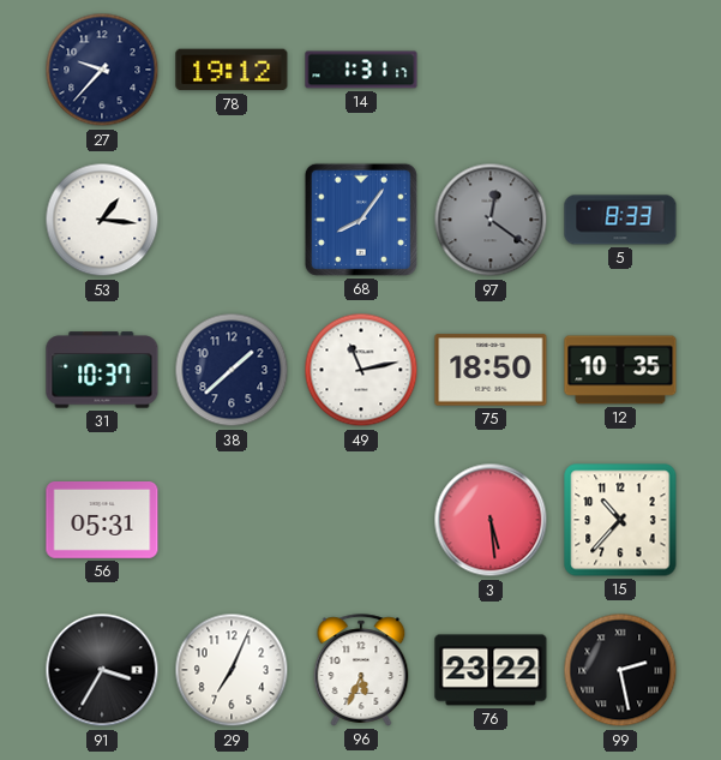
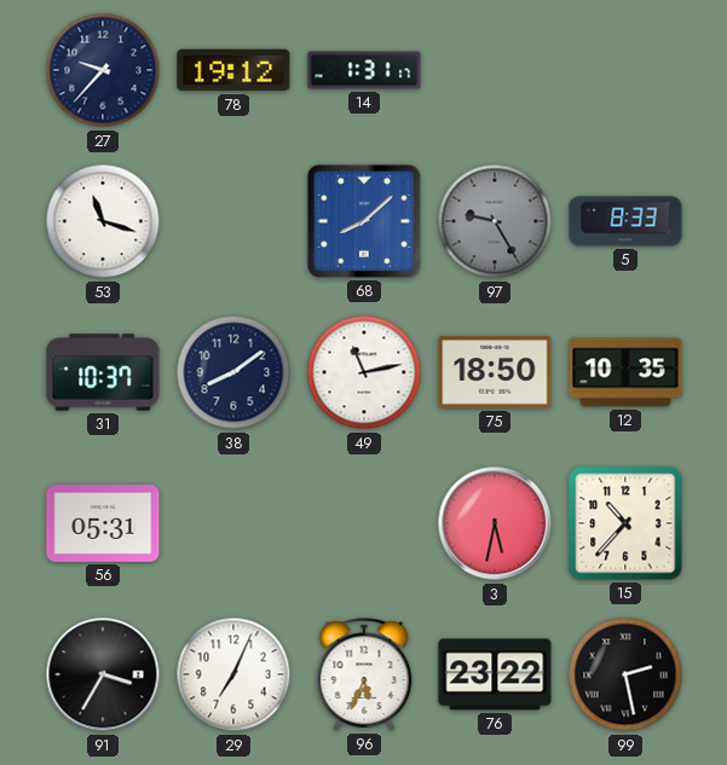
53: 1:16 -> 11:18 (103, 221)
68: 8:06 -> 8:08 (364, 221)
97: 12:21 -> 9:25 (495, 221)
38: 1:38 -> 8:09 (233, 372)
3: 5:29 -> 5:32 (495, 523)
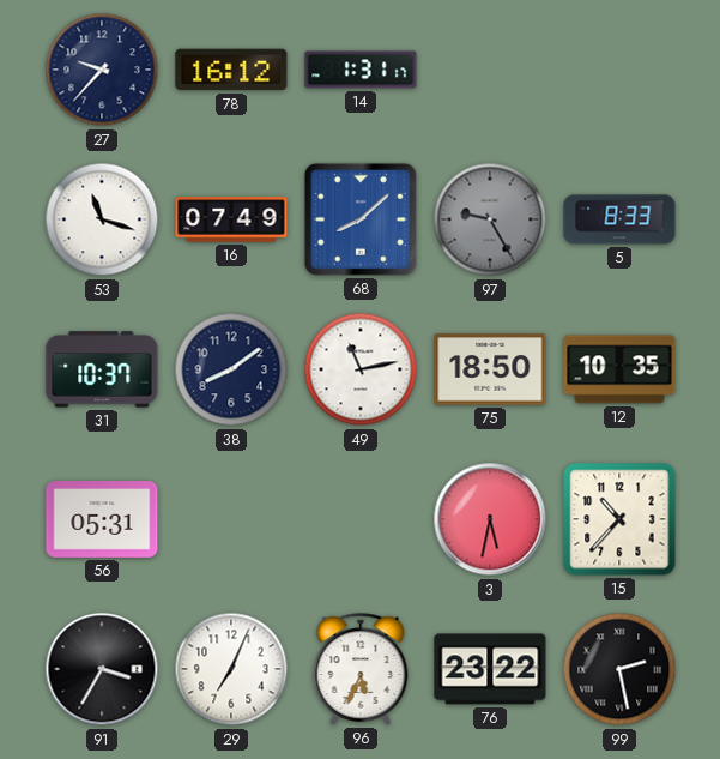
78: 19:12 -> 16:12 (231, 70)
16: none -> 07:49 (231, 219)
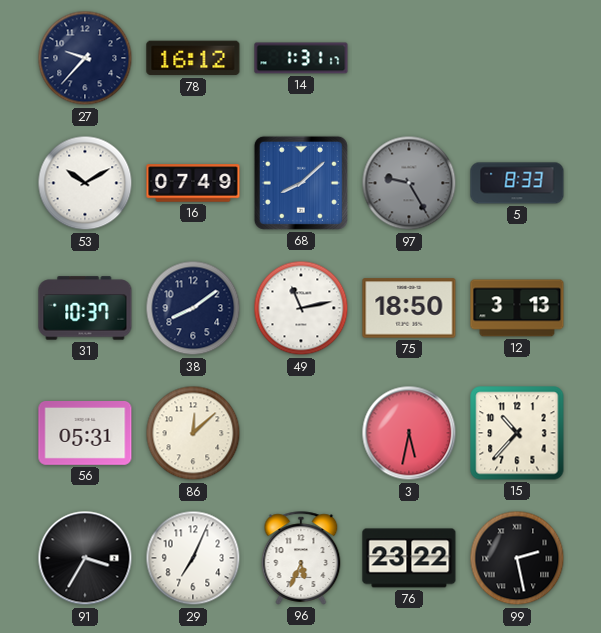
53: 11:18 -> 10:10 (85, 183)
12: 10:35 -> 3:13 (517, 308)
86: none -> 12:08 (193, 433)
